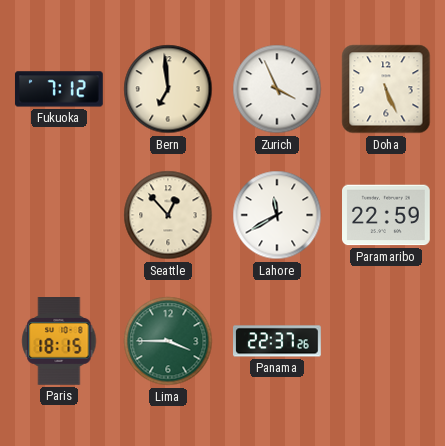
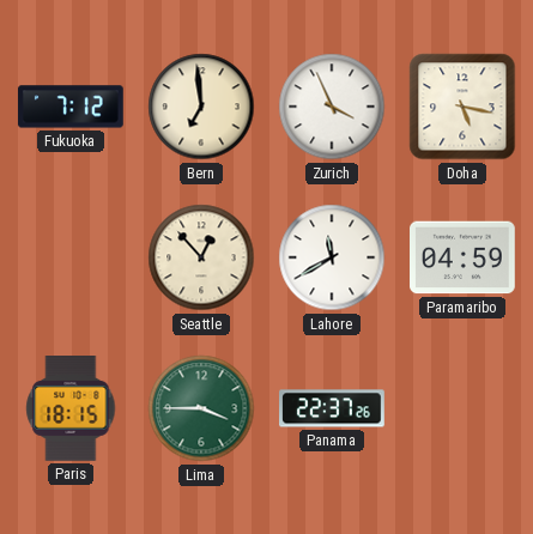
Doha: 5:26 -> 5:17 (462, 107)
Paramaribo: 22:59 -> 04:59 (464, 257)
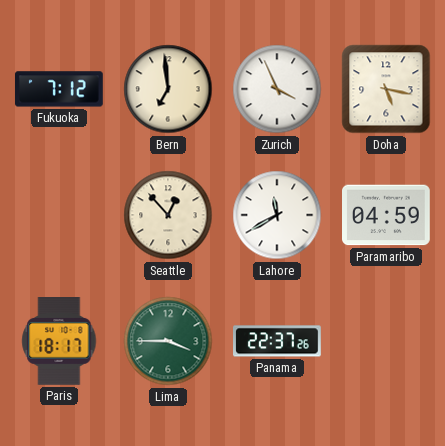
Paris: 18:15 -> 18:17 (59, 342)
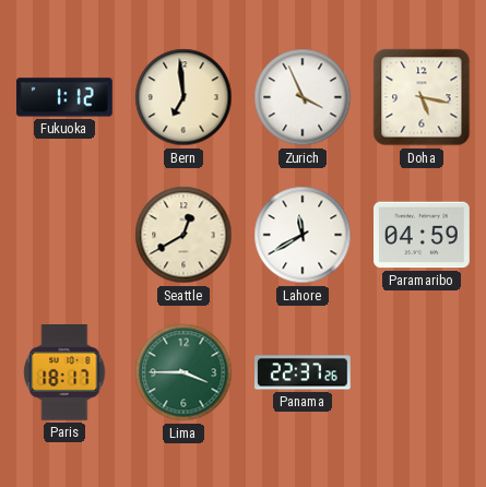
Fukuoka: 7:12 -> 1:12 (64, 97)
Seattle: 12:53 -> 12:40 (183, 235)
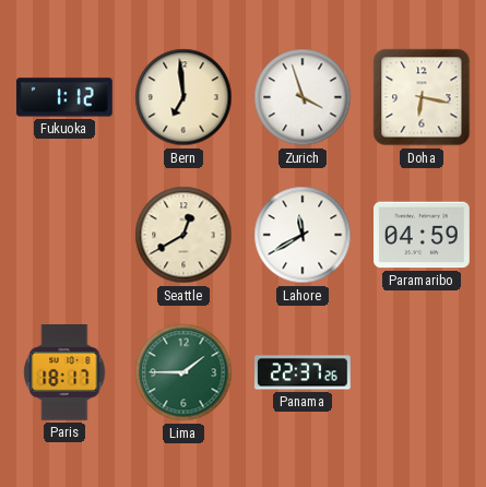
Zurich: 3:56 -> 3:57 (303, 97)
Doha: 5:17 -> 6:17 (422, 97)
Lima: 3:45 -> 1:45 (183, 372)
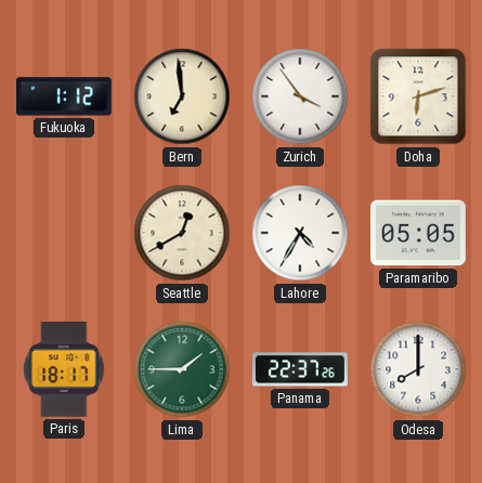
Zurich: 3:57 -> 3:54 (300, 96)
Doha: 6:17 -> 6:12 (418, 96)
Lahore: 11:40 -> 4:35 (300, 233)
Paramaribo: 04:59 -> 05:05 (419, 233)
Odesa: none -> 8:00 (418, 369)
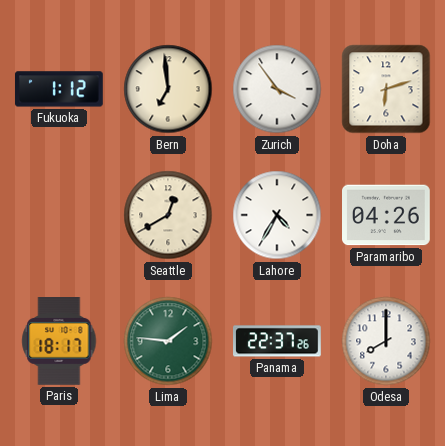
Paramaribo: 05:05 -> 04:26 (387, 215)
Lima: 1:45 -> 1:46 (168, 341)
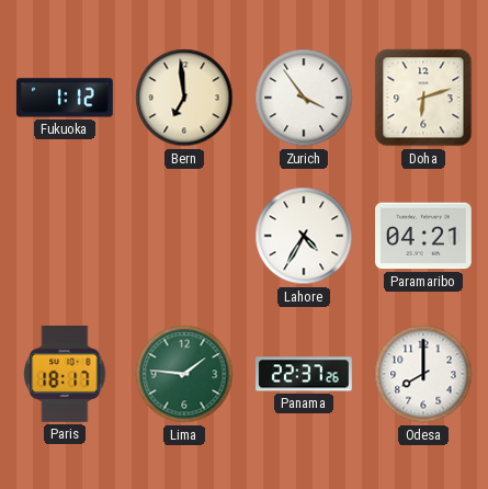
Seattle: 12:40 -> none (168, 215)
Paramaribo: 04:26 -> 04:21 (424, 236)
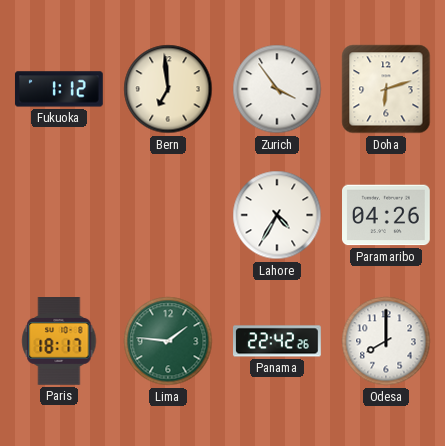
Paramaribo: 04:21 -> 04:26 (387, 215)
Panama: 22:37 -> 22:42 (278, 341)
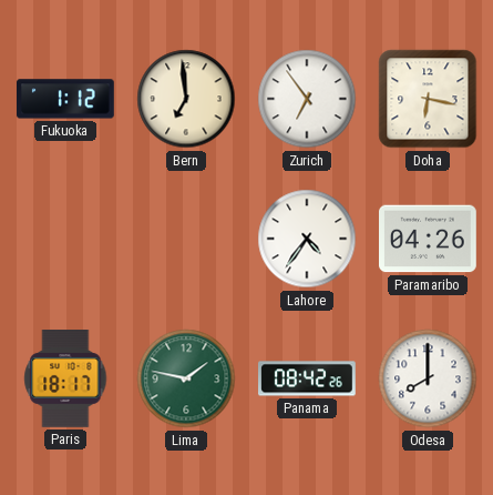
Zurich: 3:54 -> 6:54 (307, 99)
Doha: 6:12 -> 6:17 (428, 99)
Lahore: 4:35 -> 4:36 (307, 239)
Lima: 1:46 -> 1:47 (186, 378)
Panama: 22:42 -> 08:42 (308, 378)
